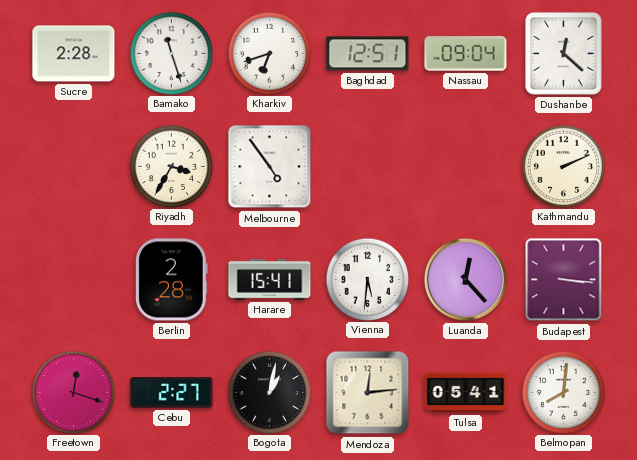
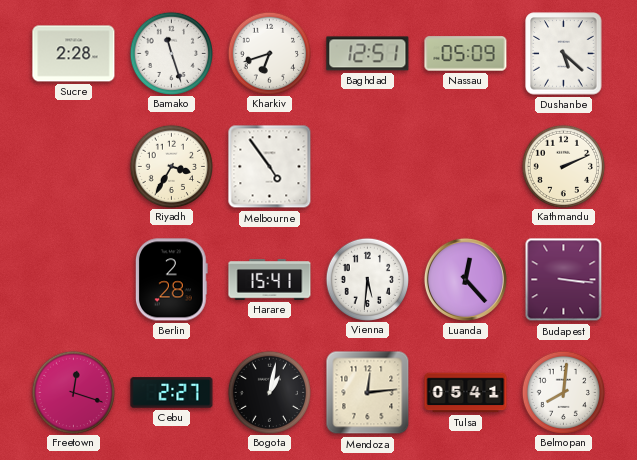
Nassau: 09:04 -> 05:09 (466, 54)
Dushanbe: 12:22 -> 5:22 (564, 54)
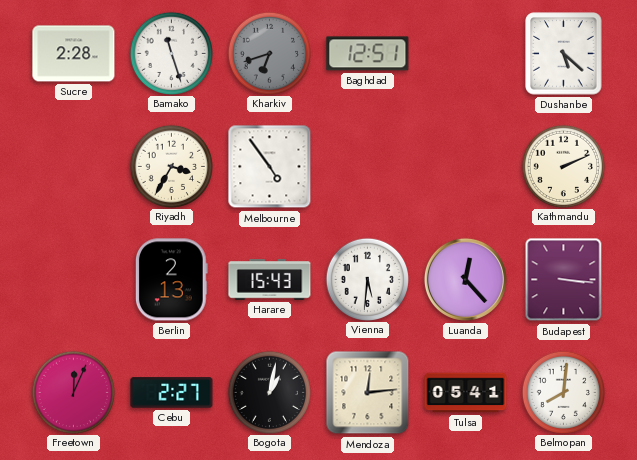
Kharkiv dial: white -> grey (269, 53)
Nassau: 05:09 -> none (466, 54)
Berlin: 2:28 -> 2:13 (171, 280)
Harare: 15:41 -> 15:43 (270, 280)
Freetown: 12:18 -> 12:04 (73, 392)
